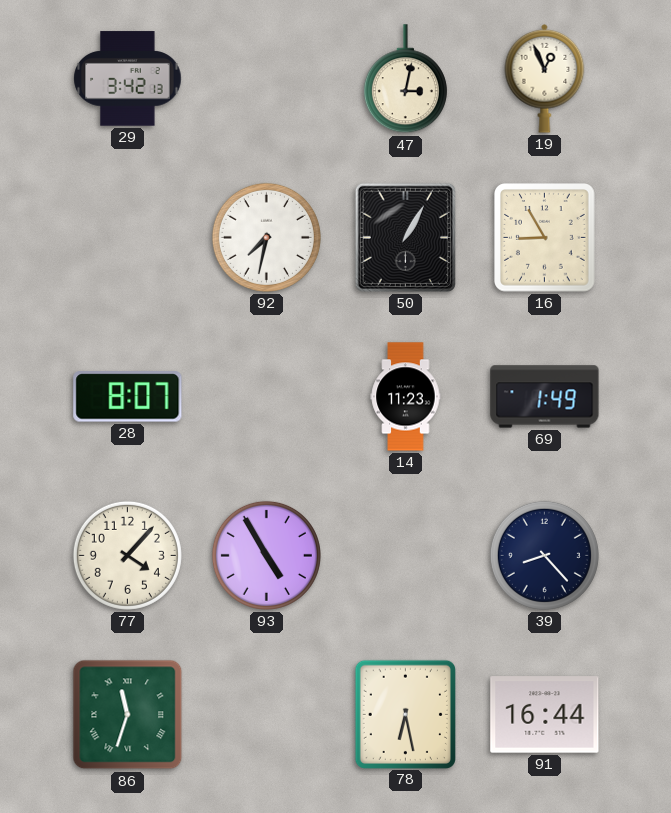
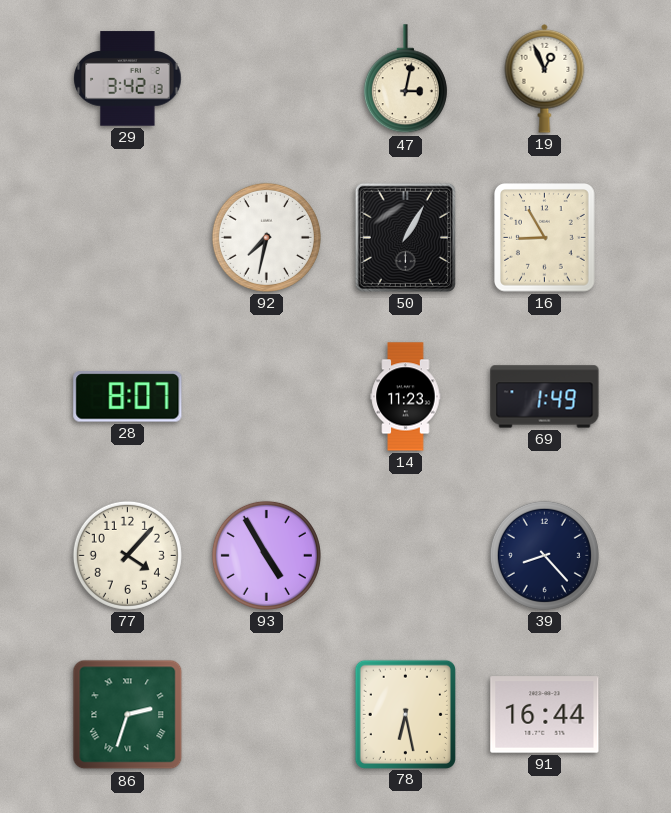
86: 11:33 -> 2:33 (128, 715)
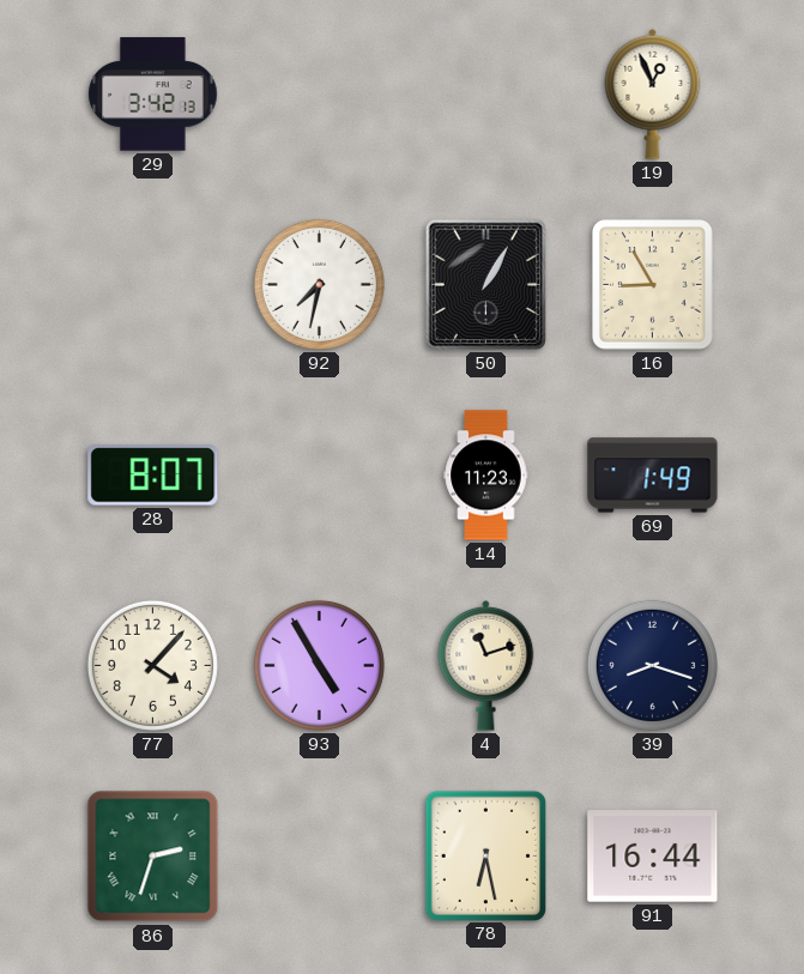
47: 3:02 -> none (405, 79)
4: none -> 11:12 (486, 665)
39: 8:23 -> 8:18 (652, 665)
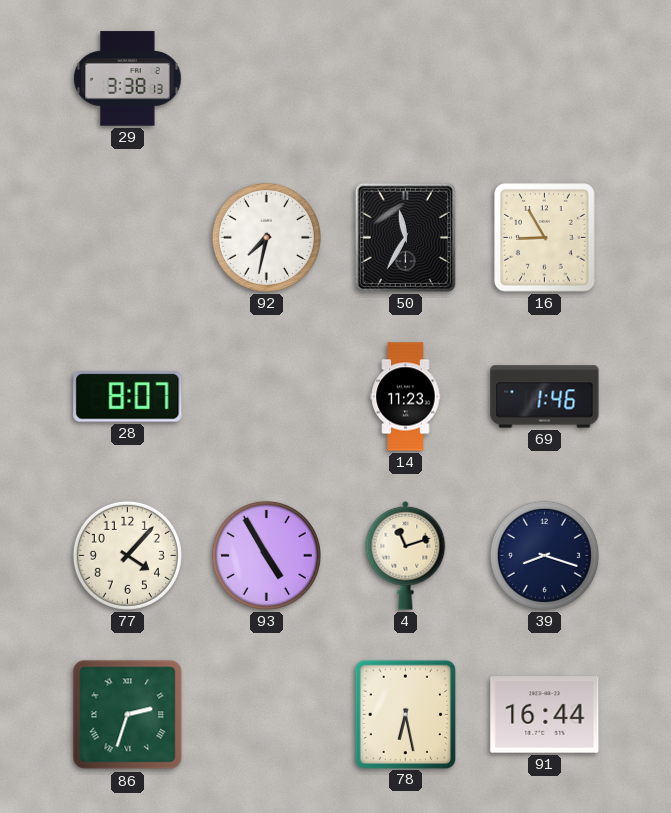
29: 3:42 -> 3:38 (128, 79)
19: 12:56 -> none (653, 93)
50: 1:05 -> 11:35 (405, 237)
69: 1:49 -> 1:46 (545, 397)
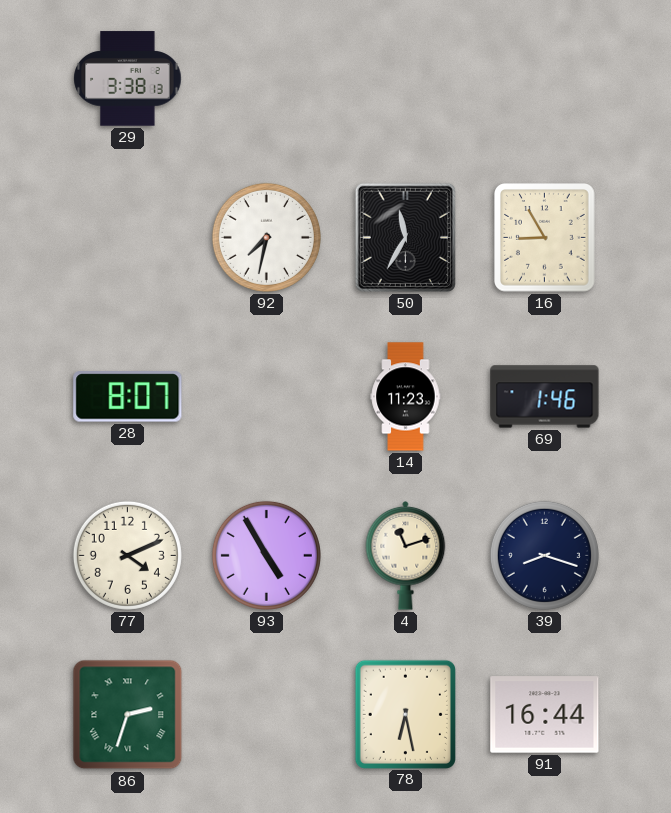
77: 4:07 -> 4:11 (127, 555)
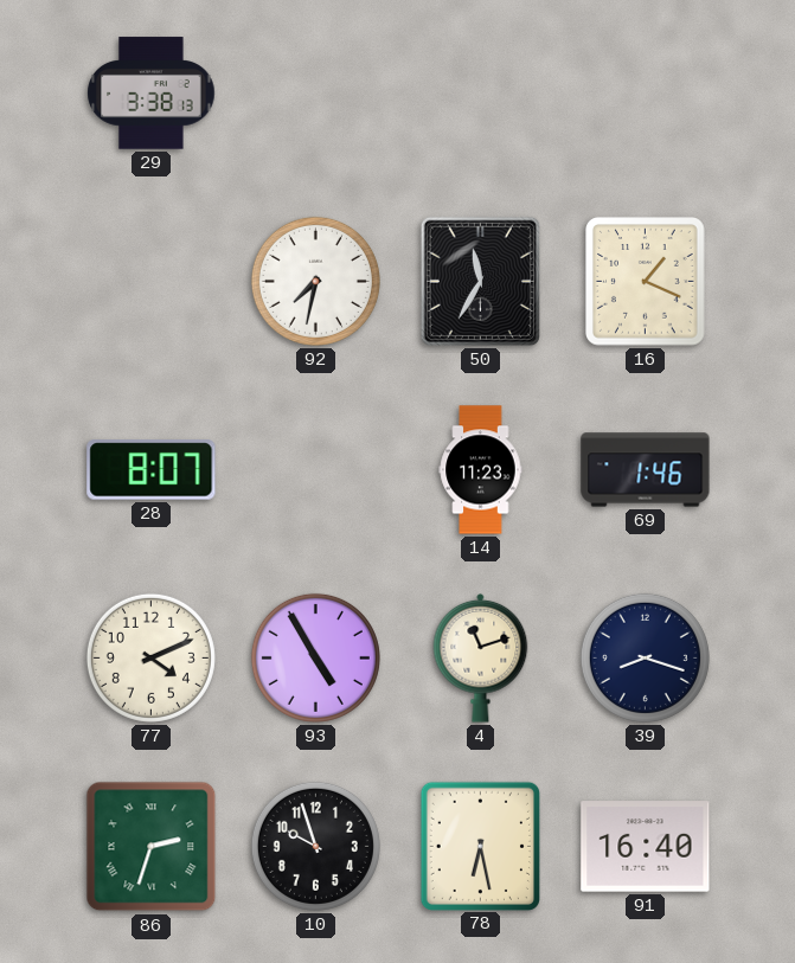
16: 8:55 -> 1:19 (646, 282)
10: none -> 9:57 (315, 846)
91: 16:44 -> 16:40 (646, 847)
